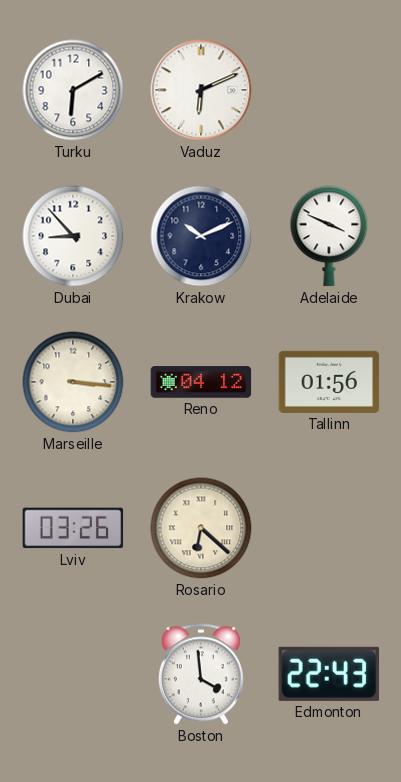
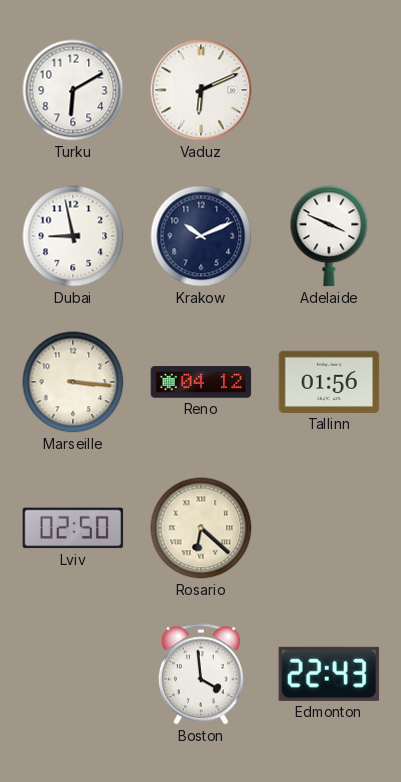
Dubai: 8:53 -> 8:58 (73, 236)
Lviv: 03:26 -> 02:50 (73, 528)
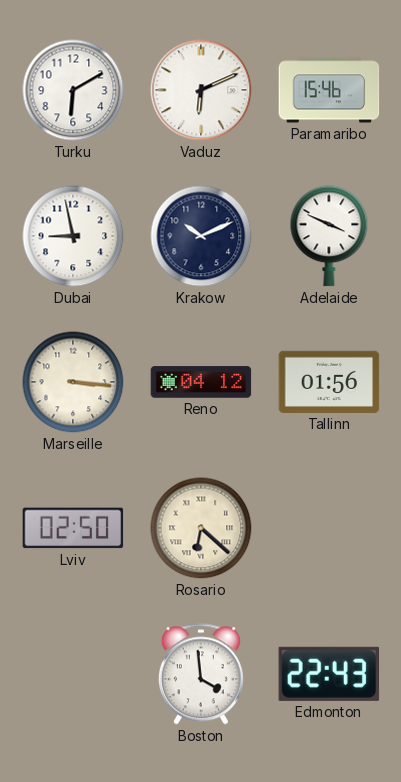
Paramaribo: none -> 15:46 (329, 90)
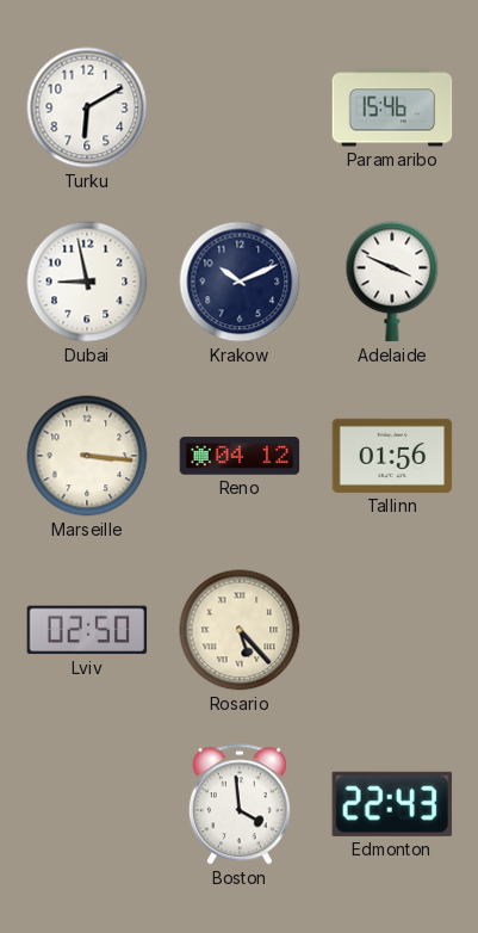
Vaduz: 6:11 -> none (201, 90)
Rosario: 6:22 -> 5:23 (240, 630)
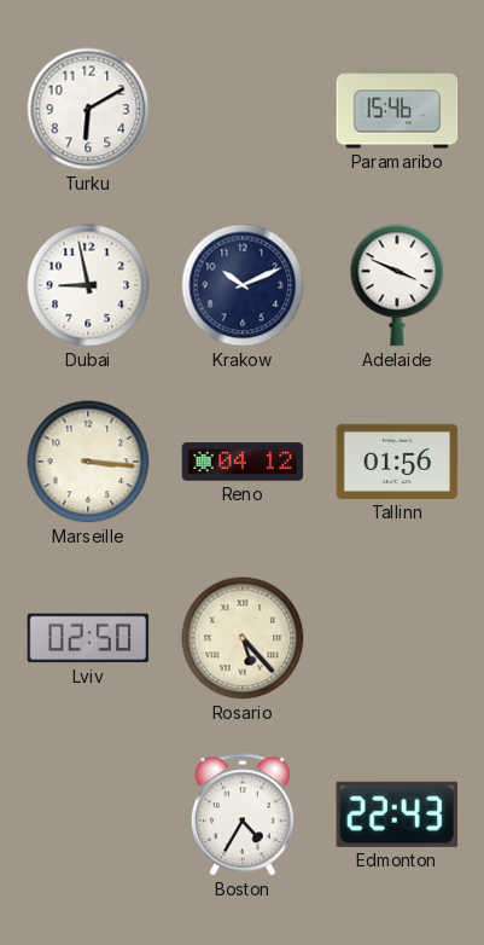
Boston: 3:59 -> 4:35 (243, 814)
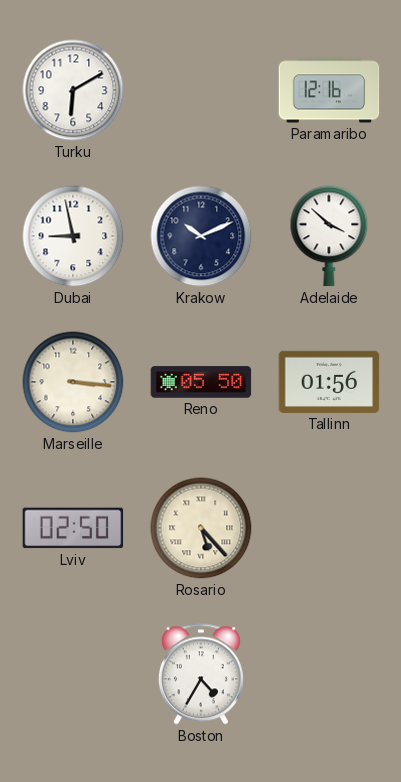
Paramaribo: 15:46 -> 12:16 (329, 90)
Adelaide: 3:49 -> 3:52 (329, 236)
Reno: 04:12 -> 05:50 (201, 382)
Edmonton: 22:43 -> none (397, 814)
